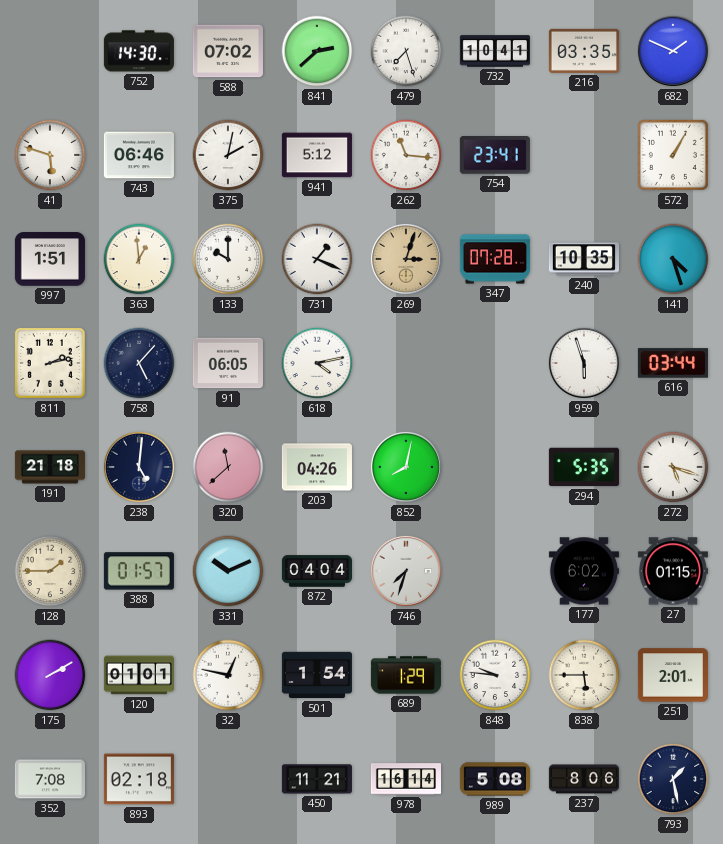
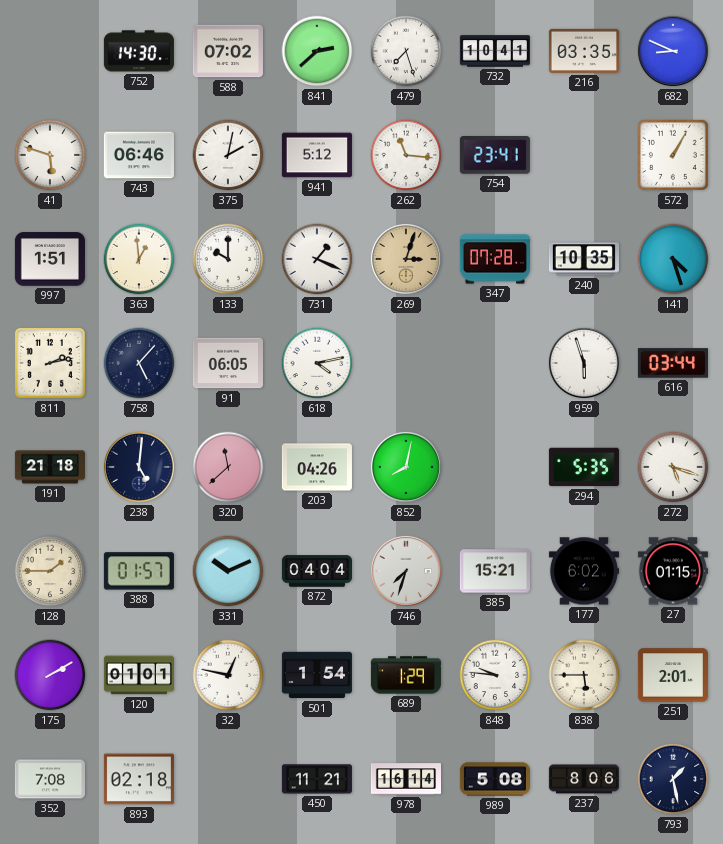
682: 1:49 -> 8:49 (673, 51)
385: none -> 15:21 (495, 571)
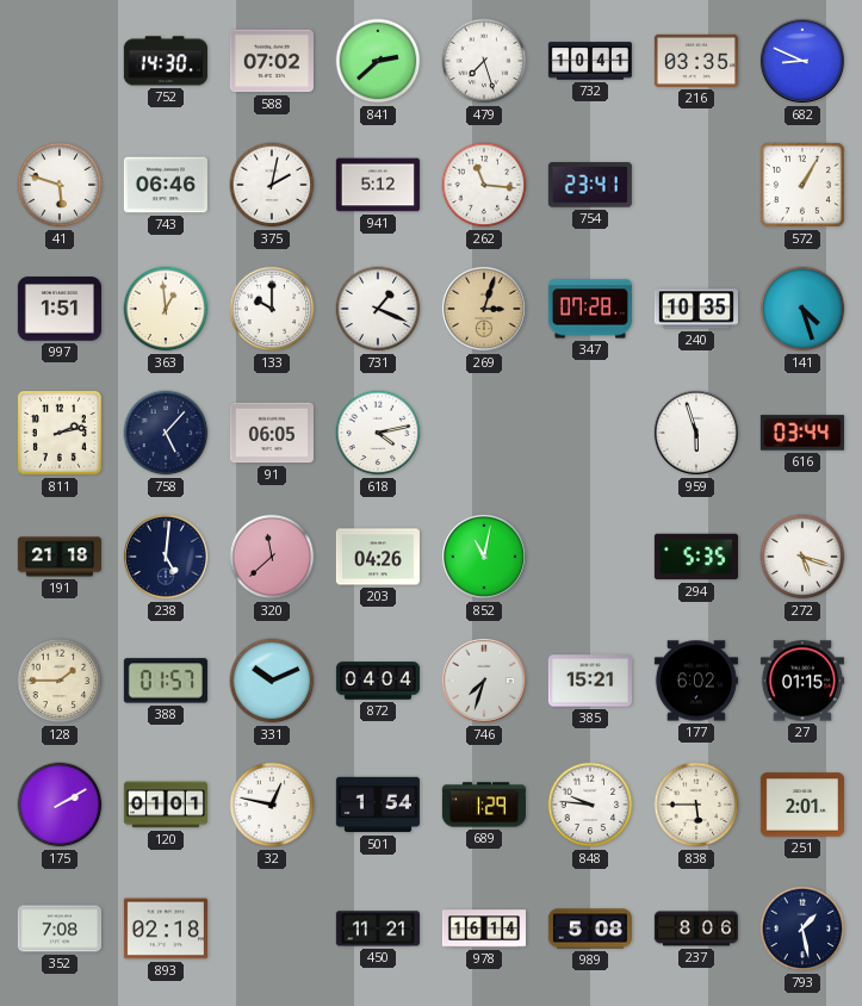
852: 8:02 -> 11:02 (484, 557)
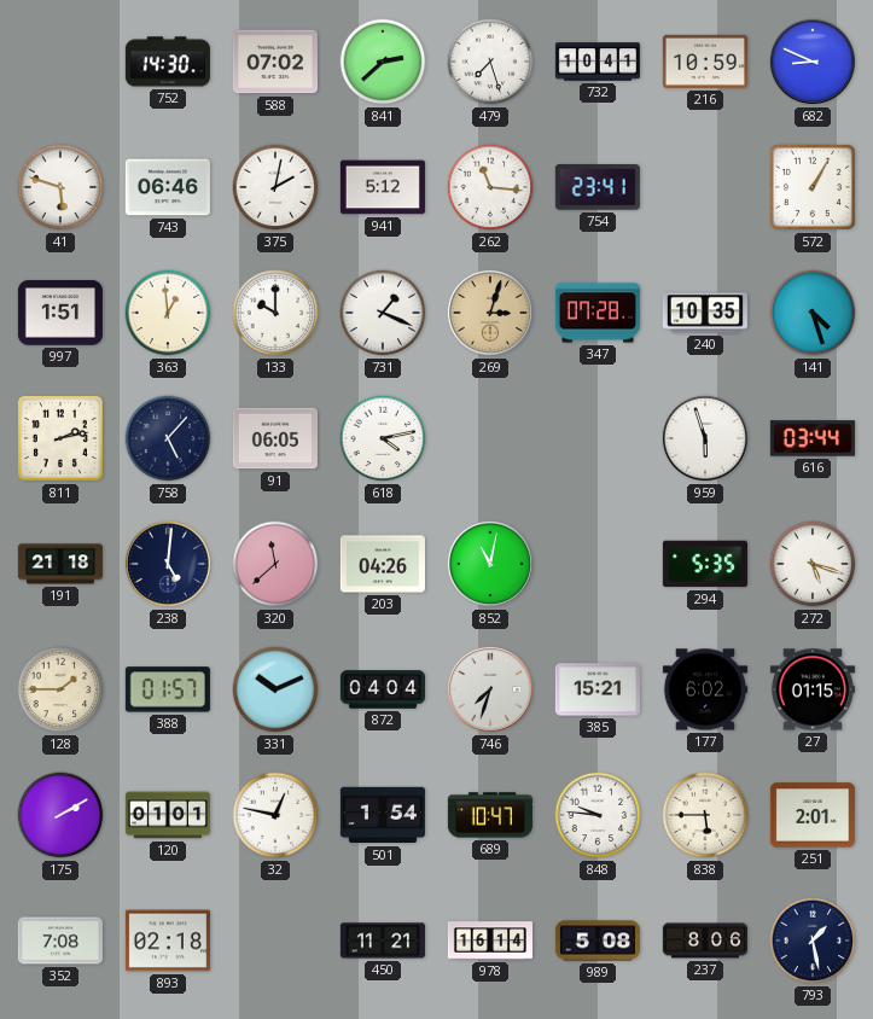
216: 03:35 -> 10:59 (705, 62)
689: 1:29 -> 10:47 (490, 815)
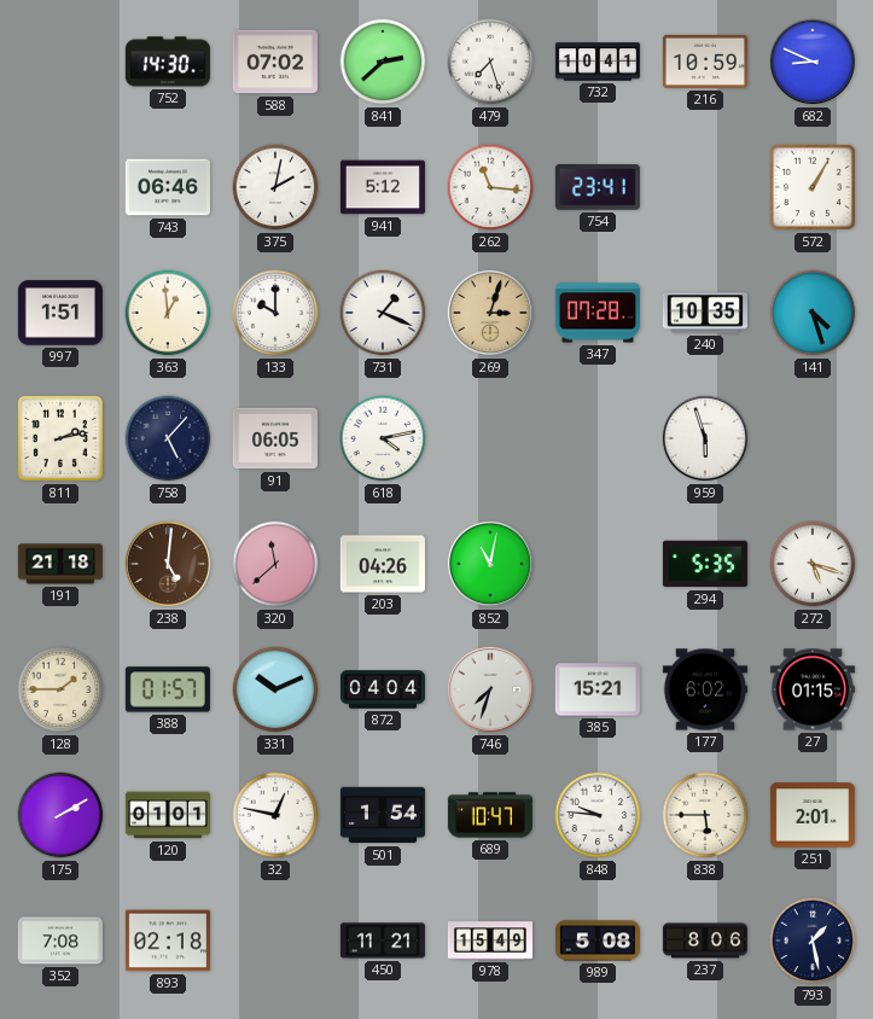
41: 5:48 -> none (60, 187)
616: 03:44 -> none (813, 438)
238 dial: navy -> brown (168, 564)
978: 16:14 -> 15:49 (489, 941)
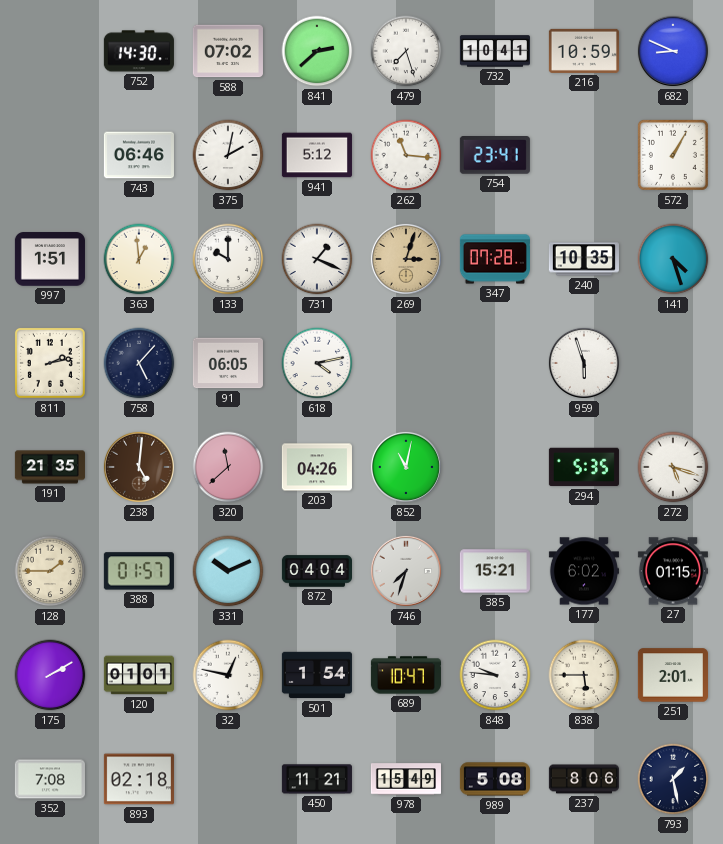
191: 21:18 -> 21:35 (50, 467)
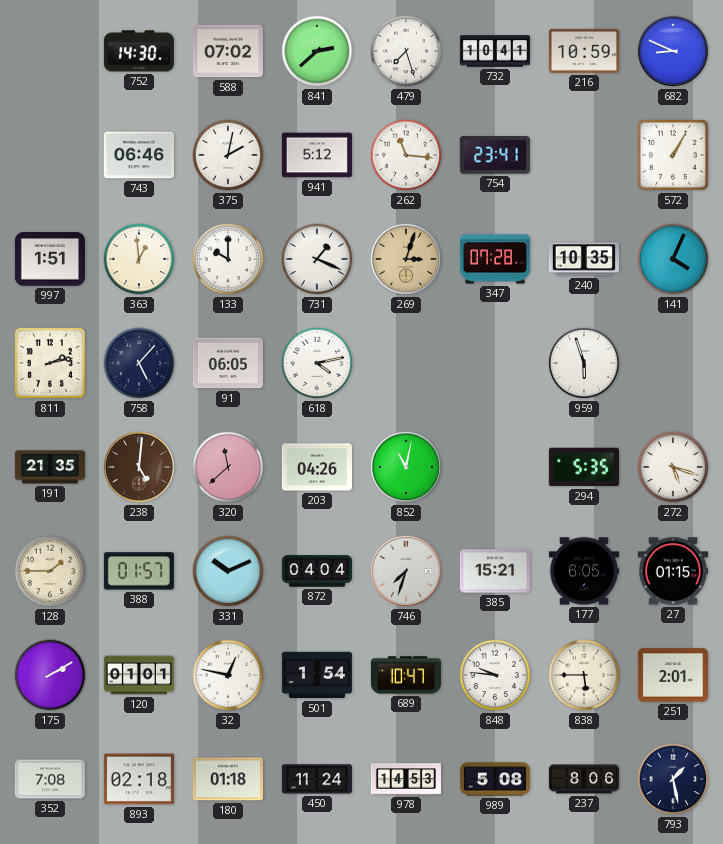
141: 4:27 -> 4:04 (673, 259)
177: 6:02 -> 6:05 (584, 571)
180: none -> 01:18 (228, 779)
450: 11:21 -> 11:24 (317, 779)
978: 15:49 -> 14:53 (405, 779)
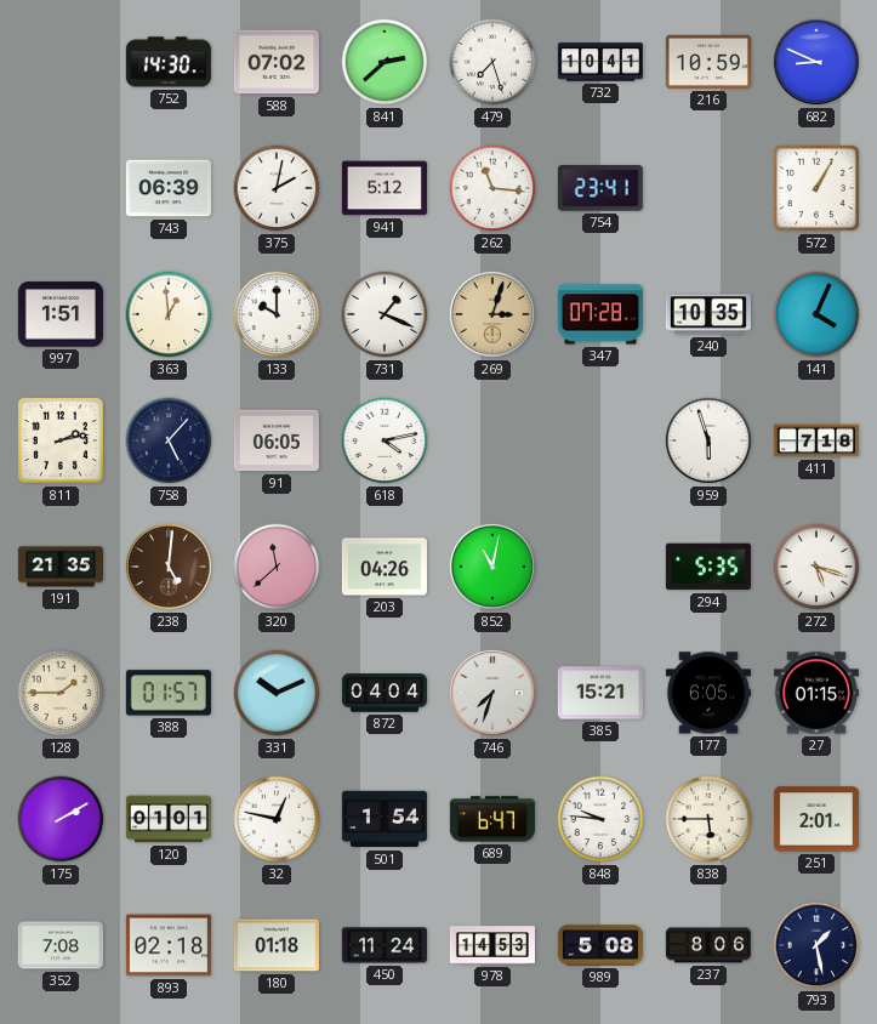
743: 06:46 -> 06:39 (169, 188)
411: none -> 7:18 (816, 440)
689: 10:47 -> 6:47 (492, 819)
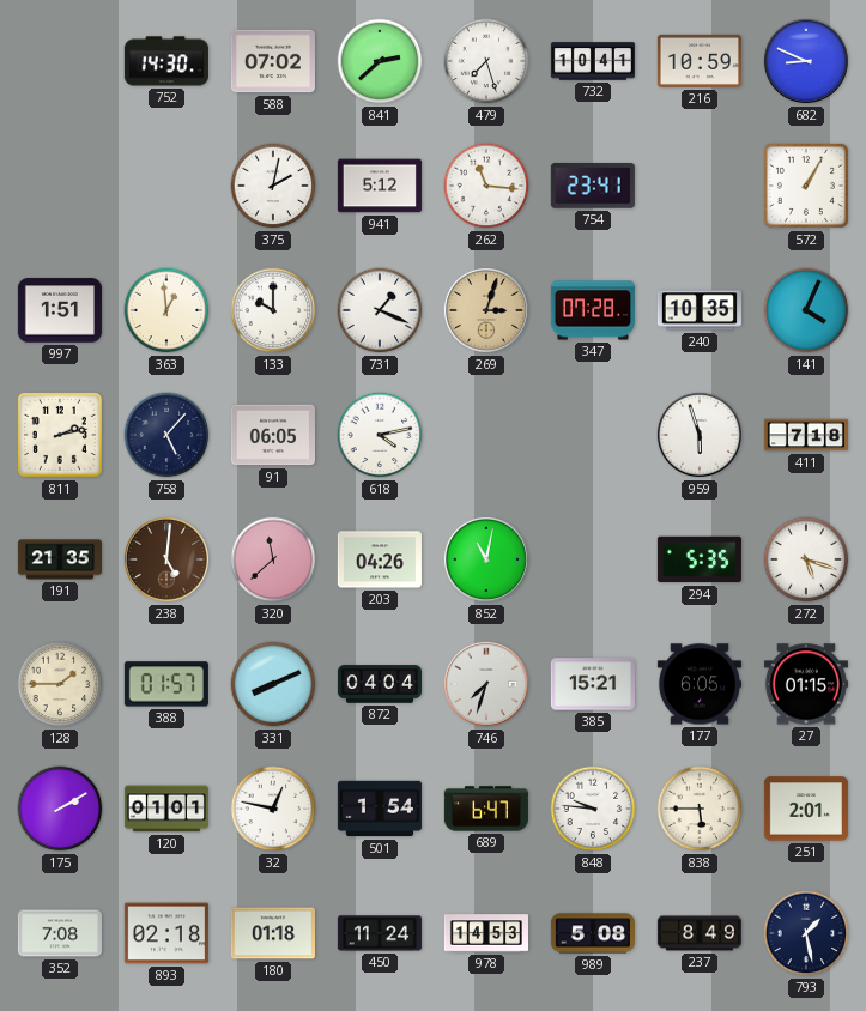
743: 06:39 -> none (169, 188)
331: 10:11 -> 8:11 (273, 684)
237: 8:06 -> 8:49 (700, 933)
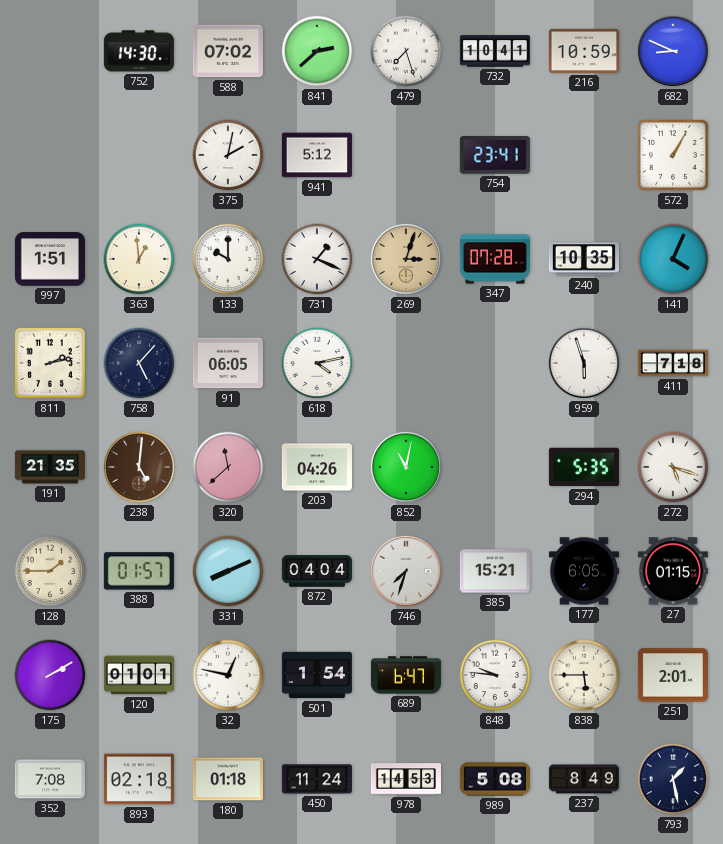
262: 11:16 -> none (486, 186)
